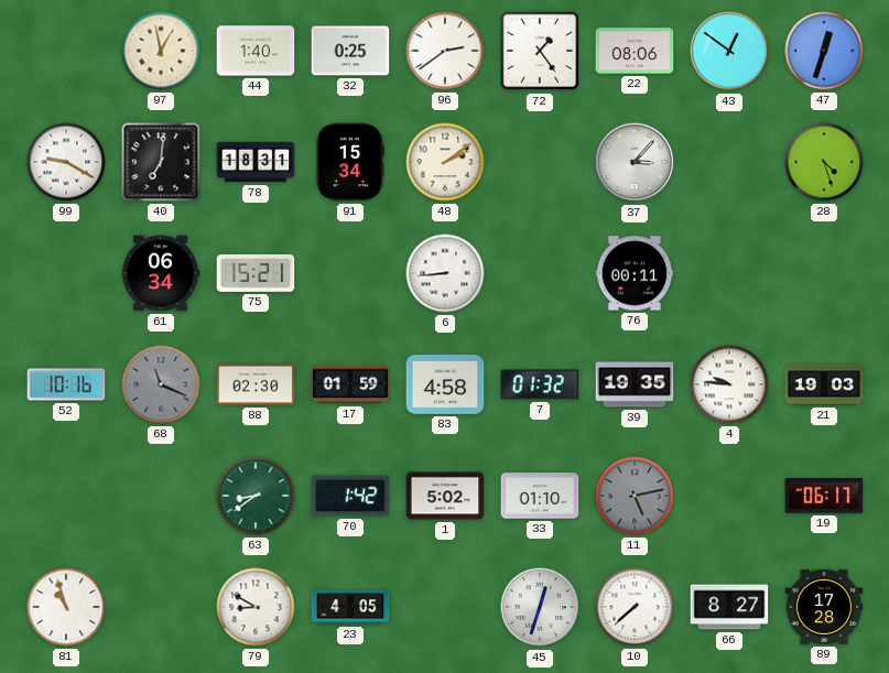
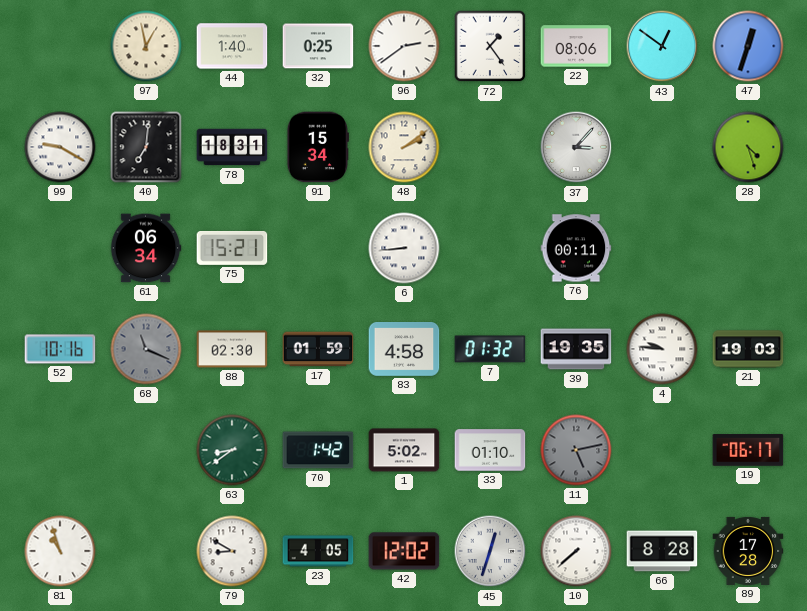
42: none -> 12:02 (404, 551)
66: 8:27 -> 8:28 (662, 551)
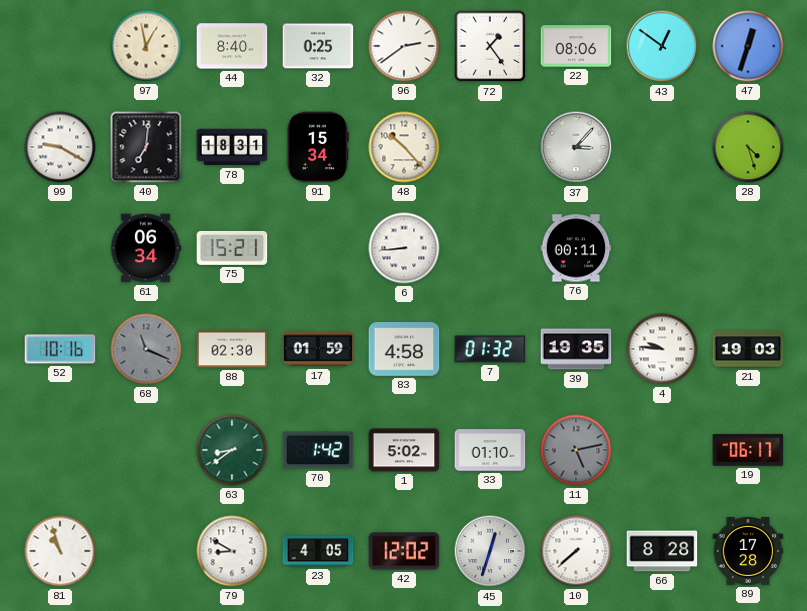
44: 1:40 -> 8:40 (232, 46)
48: 2:09 -> 10:23 (404, 147)
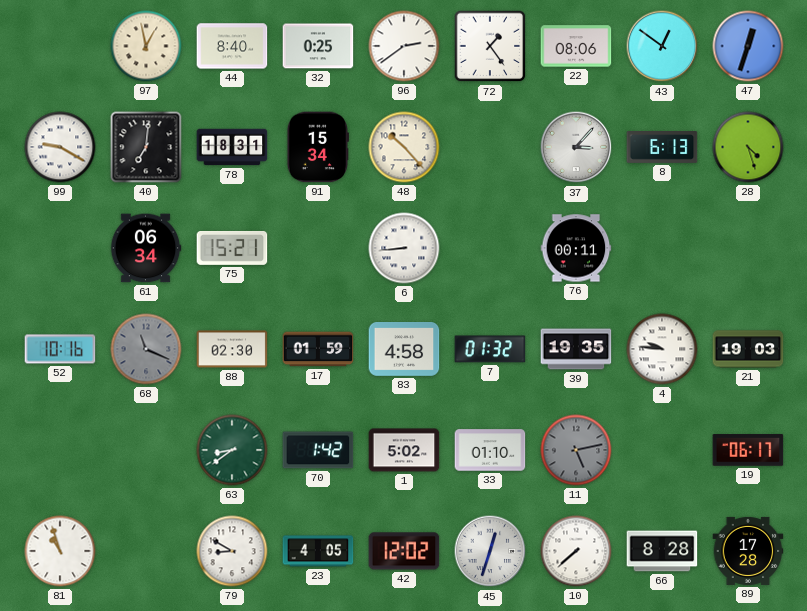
8: none -> 6:13 (662, 148)
